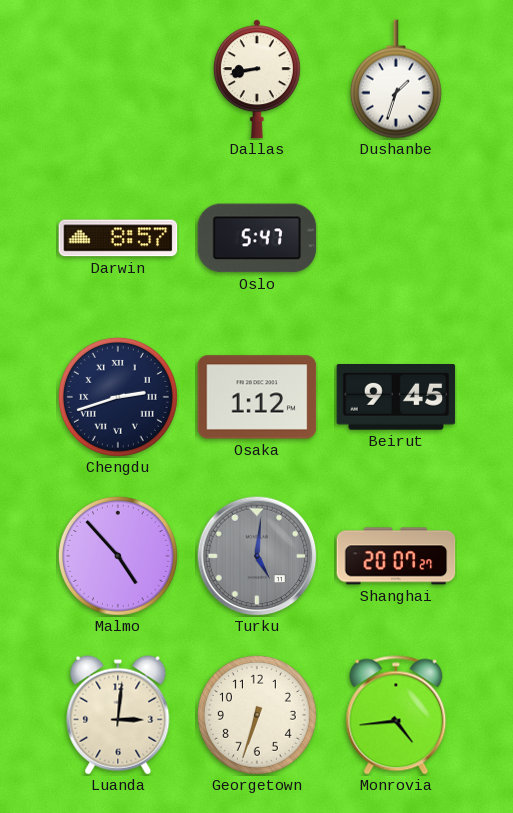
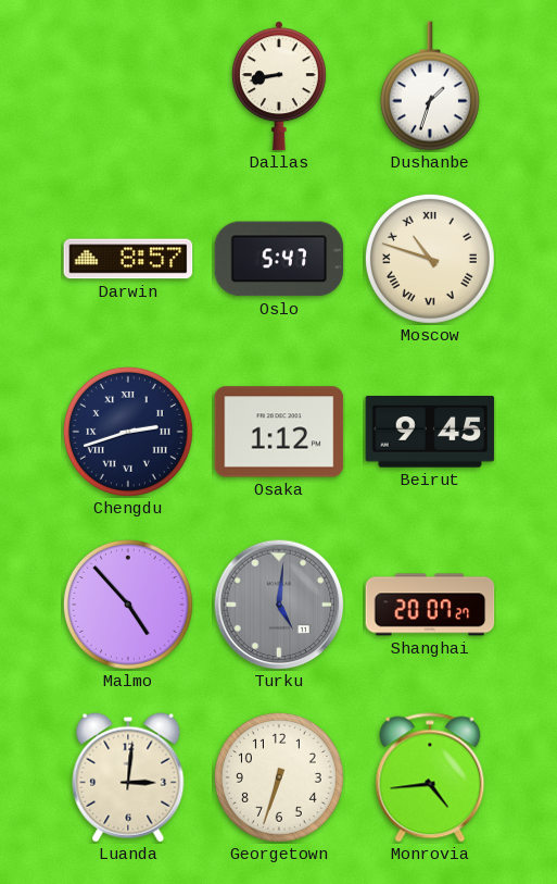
Moscow: none -> 10:48 (430, 259)
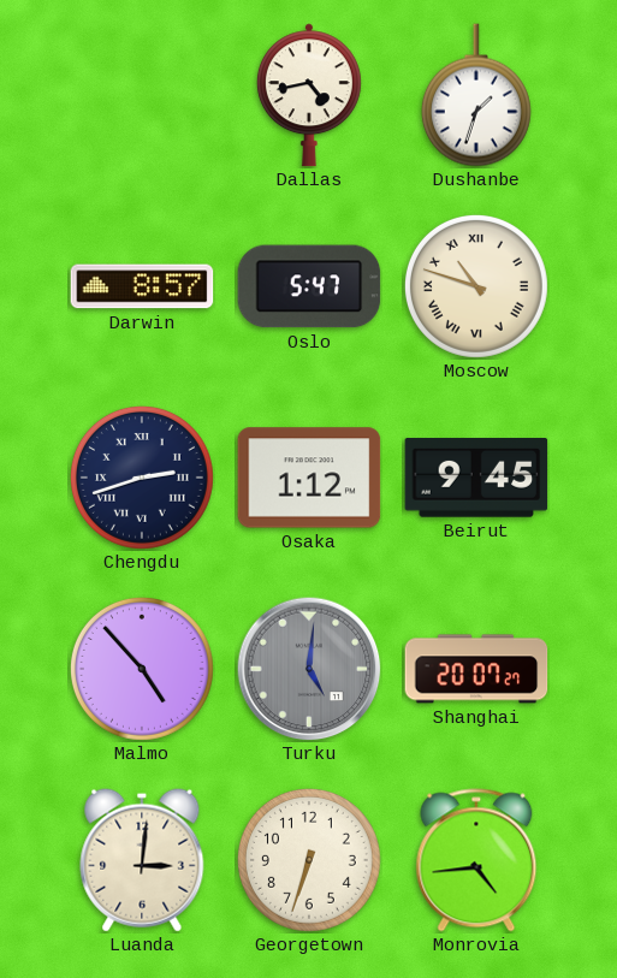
Dallas: 8:43 -> 4:43 (309, 95)
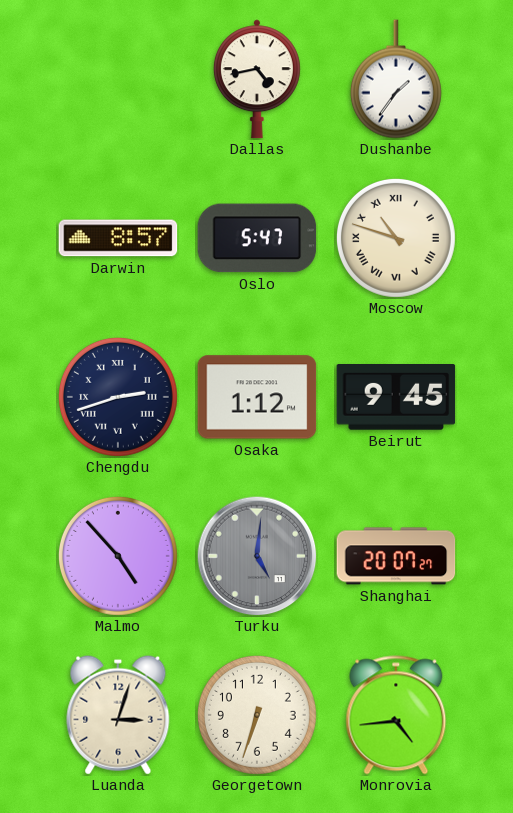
Dushanbe: 1:33 -> 1:36 (396, 79)
Luanda: 3:01 -> 3:03 (118, 715)
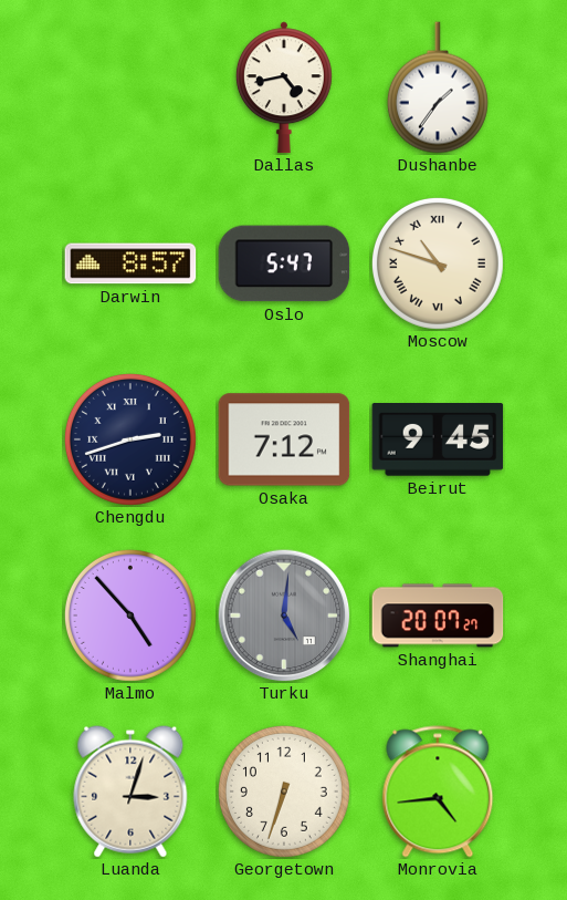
Osaka: 1:12 -> 7:12 (284, 439)
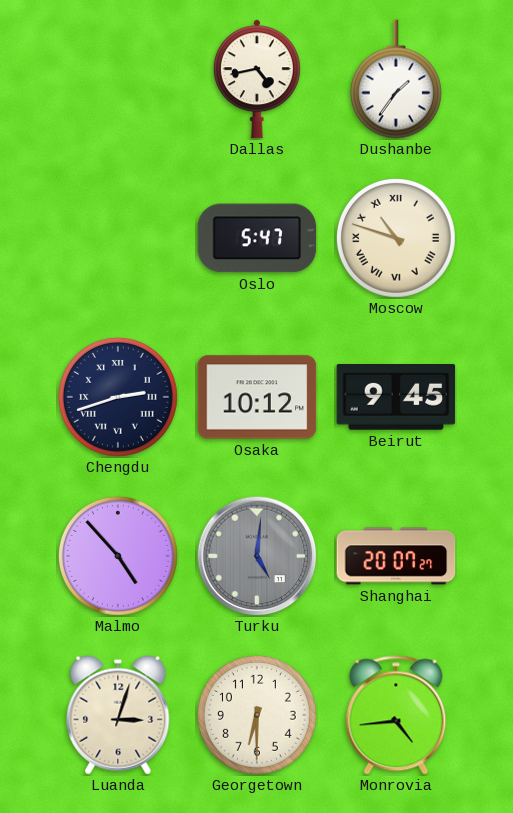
Darwin: 8:57 -> none (130, 263)
Osaka: 7:12 -> 10:12 (257, 397)
Georgetown: 6:33 -> 6:30 (257, 715)
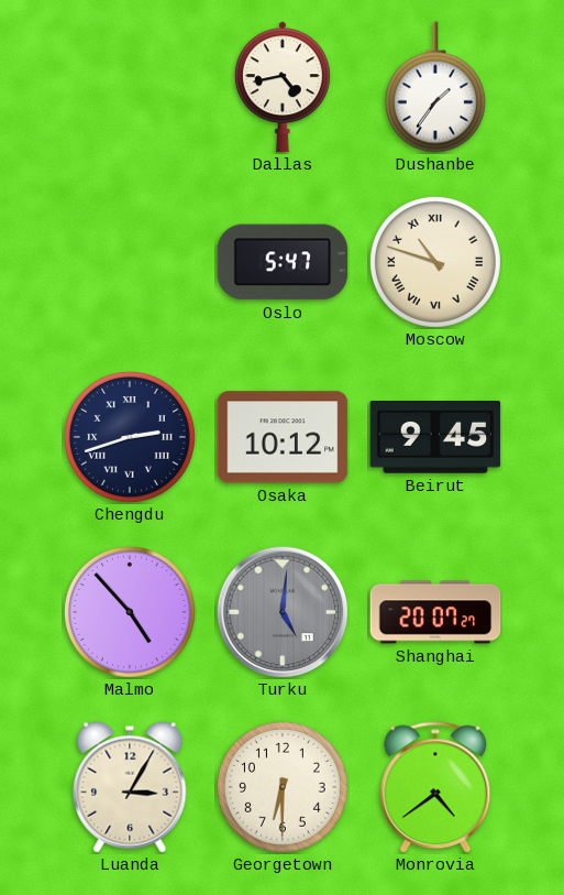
Luanda: 3:03 -> 3:05 (130, 787)
Monrovia: 4:44 -> 4:39 (435, 787)
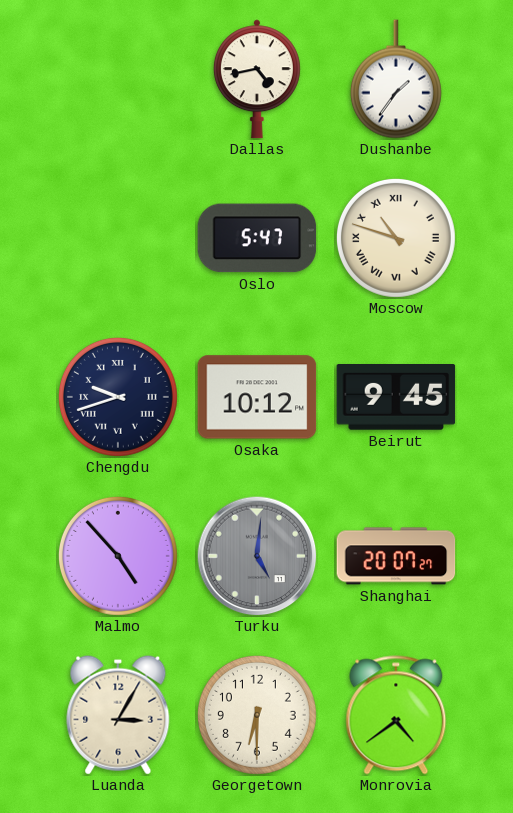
Chengdu: 2:42 -> 9:42 (118, 397)
